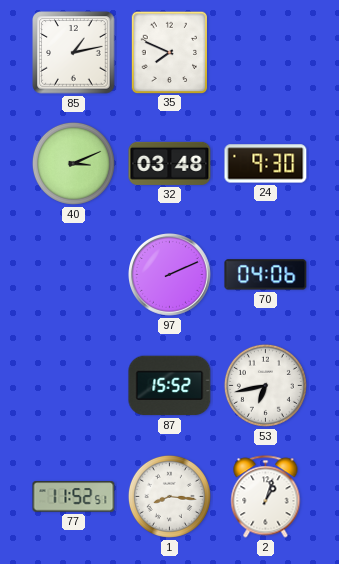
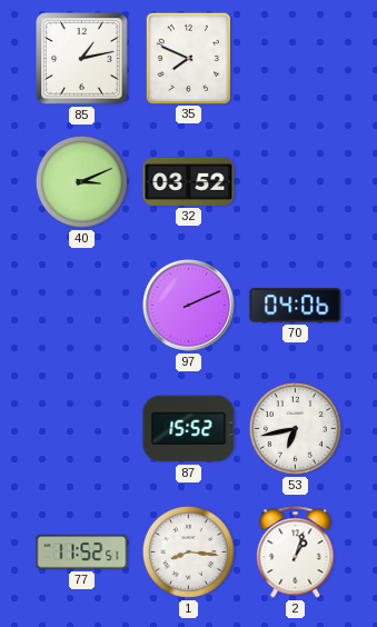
32: 03:48 -> 03:52 (189, 181)
24: 9:30 -> none (266, 164)
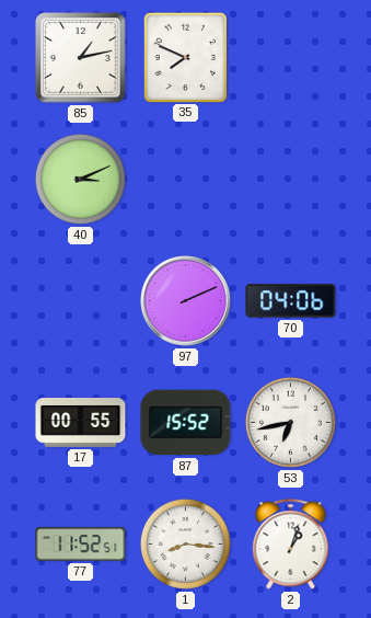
32: 03:52 -> none (189, 181)
17: none -> 00:55 (81, 423)
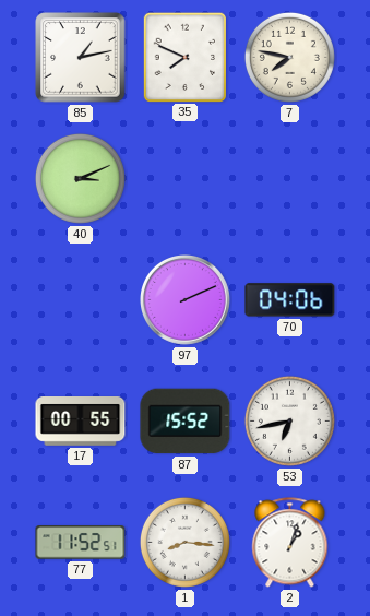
7: none -> 7:47 (289, 57)
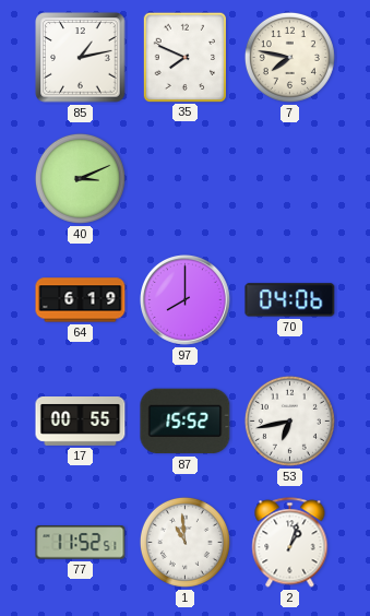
64: none -> 6:19 (81, 300)
97: 2:11 -> 8:00 (186, 300)
1: 8:16 -> 10:59 (184, 542)
